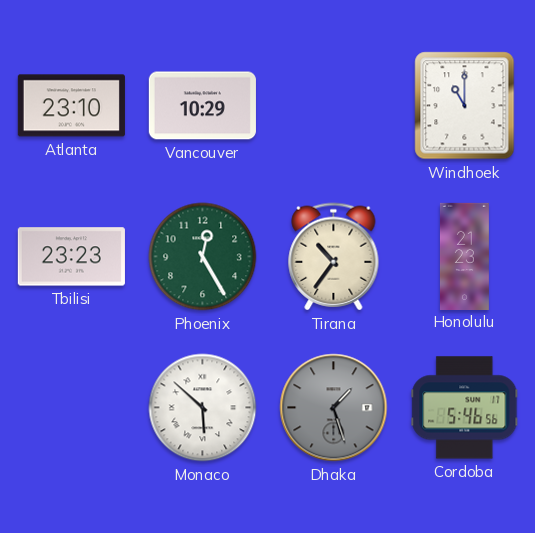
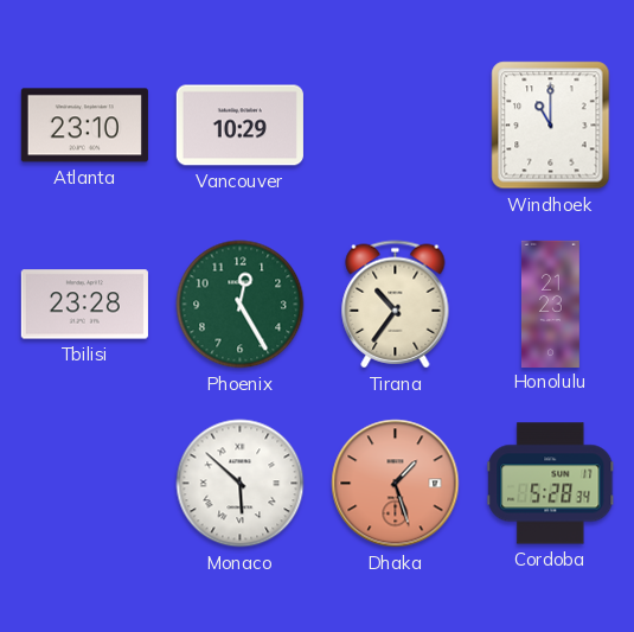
Tbilisi: 23:23 -> 23:28 (84, 305)
Dhaka dial: grey -> salmon (396, 484)
Cordoba: 5:46 -> 5:28 (551, 484)
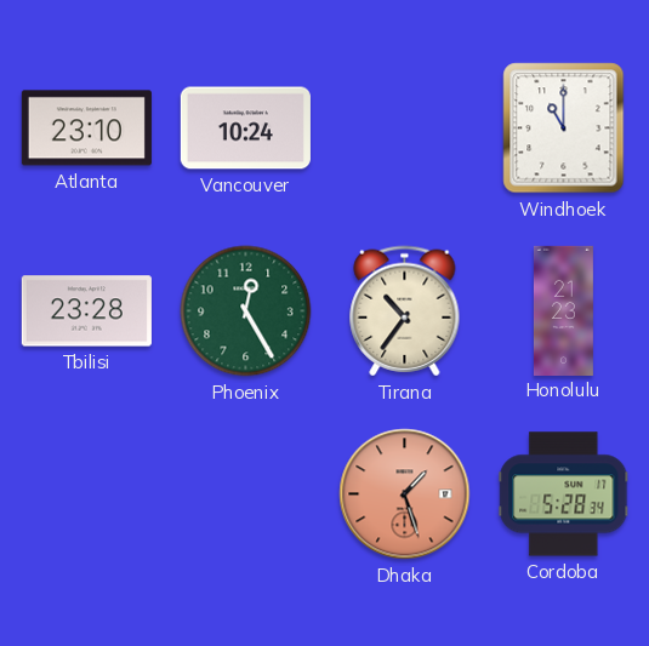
Vancouver: 10:29 -> 10:24 (245, 128)
Monaco: 5:52 -> none (241, 484)
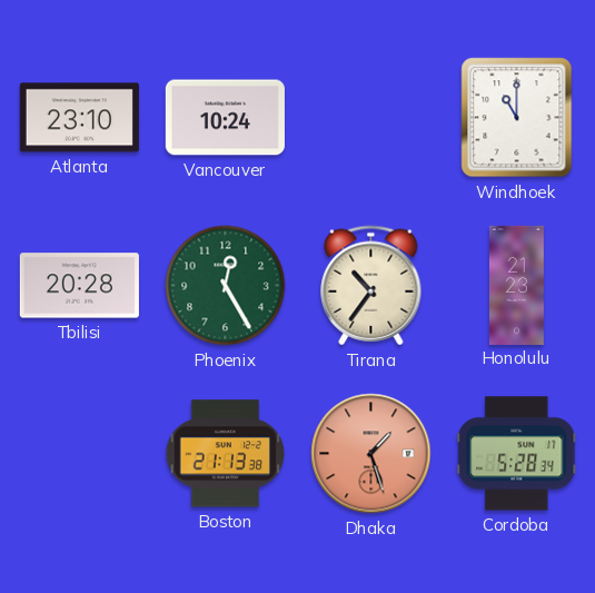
Tbilisi: 23:28 -> 20:28 (79, 286)
Boston: none -> 21:13 (226, 454)
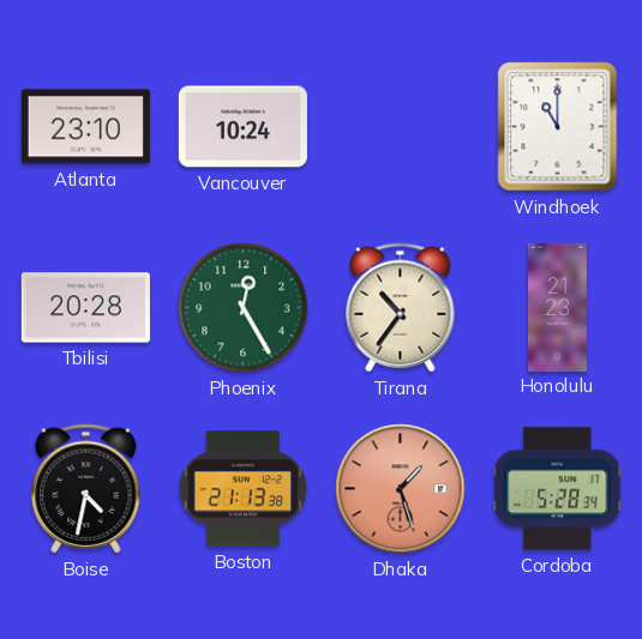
Boise: none -> 4:32 (86, 489)
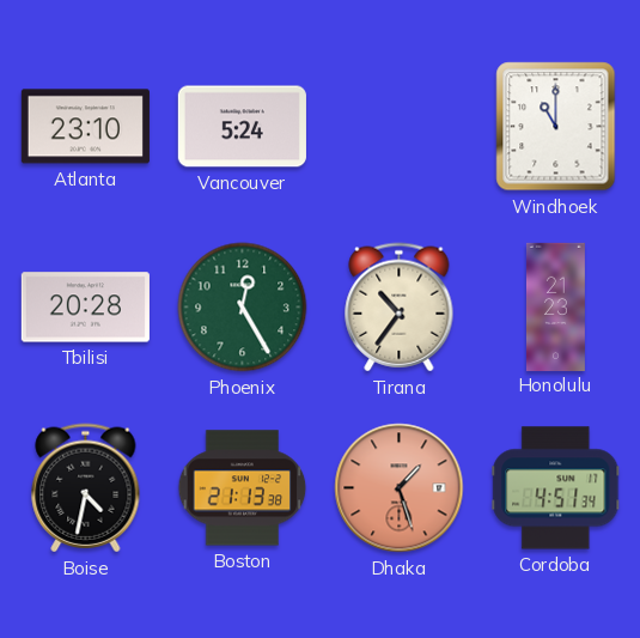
Vancouver: 10:24 -> 5:24 (242, 127)
Cordoba: 5:28 -> 4:51 (556, 488)
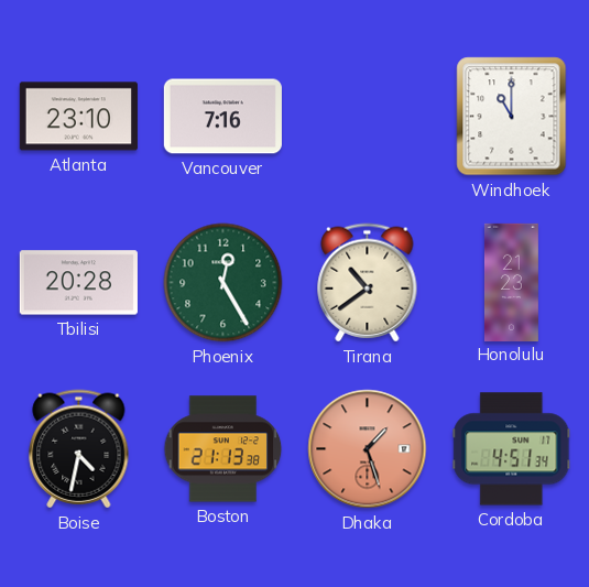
Vancouver: 5:24 -> 7:16 (222, 117)
Tirana: 10:36 -> 10:39 (368, 283)
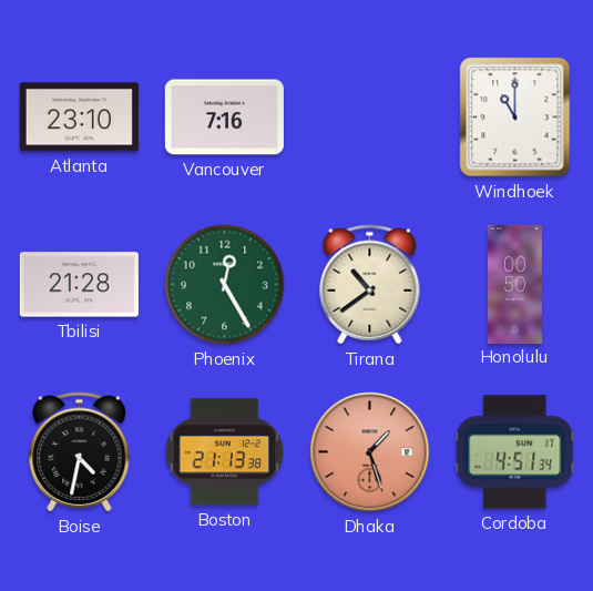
Tbilisi: 20:28 -> 21:28 (79, 285)
Honolulu: 21:23 -> 00:50 (514, 284)
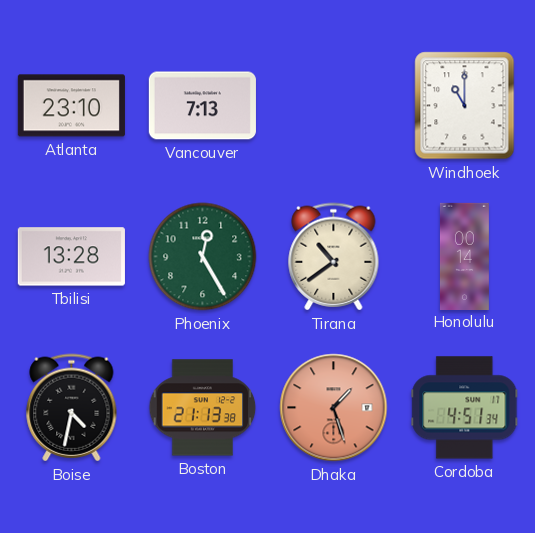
Vancouver: 7:16 -> 7:13 (202, 106)
Tbilisi: 21:28 -> 13:28 (71, 257)
Honolulu: 00:50 -> 00:14 (464, 256)
